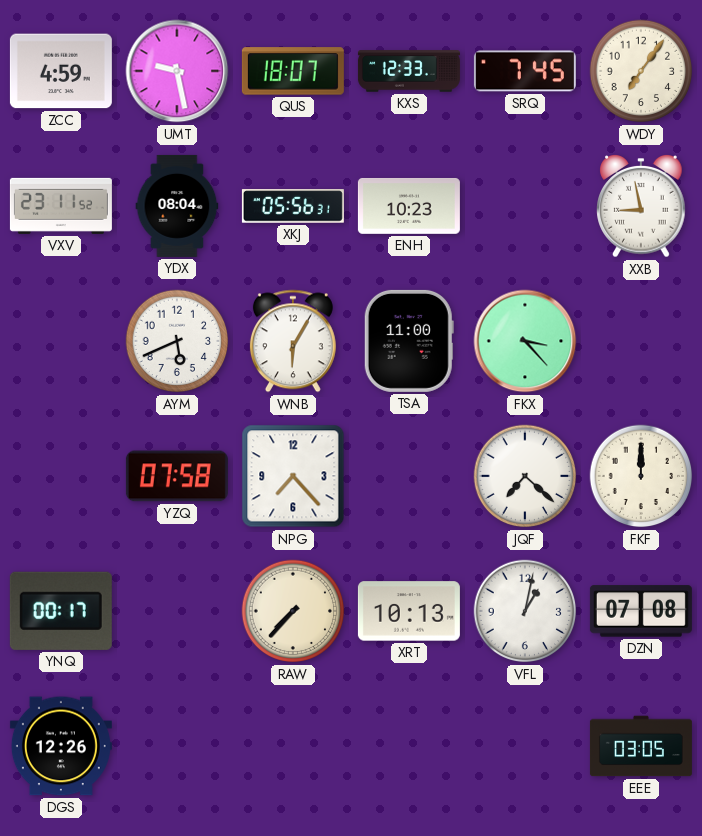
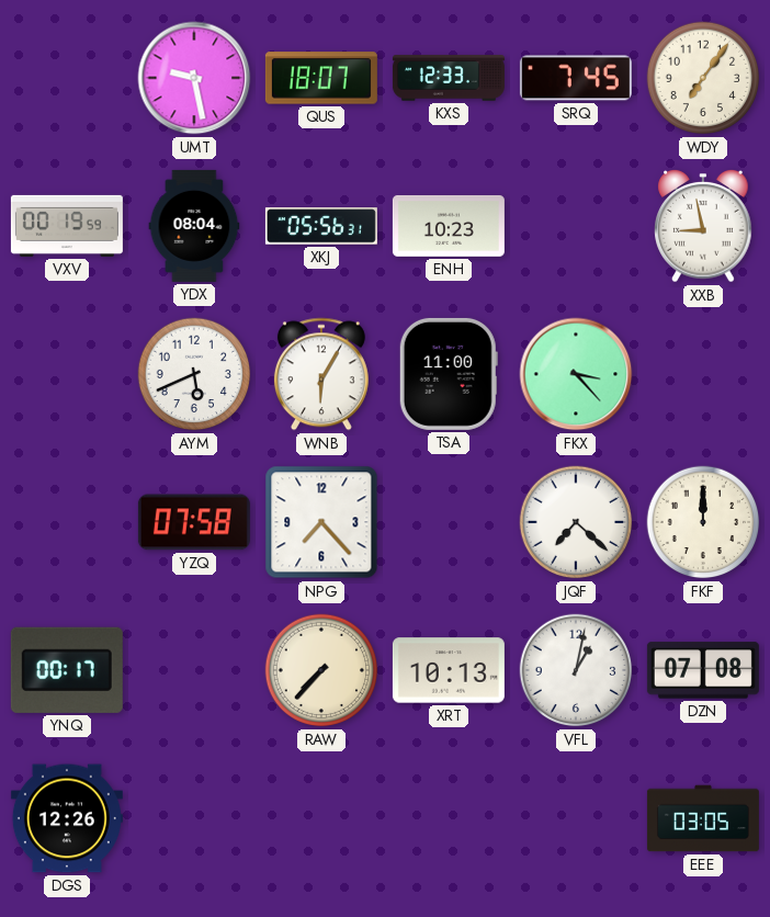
ZCC: 4:59 -> none (61, 71)
VXV: 23:11 -> 00:19 (67, 226)
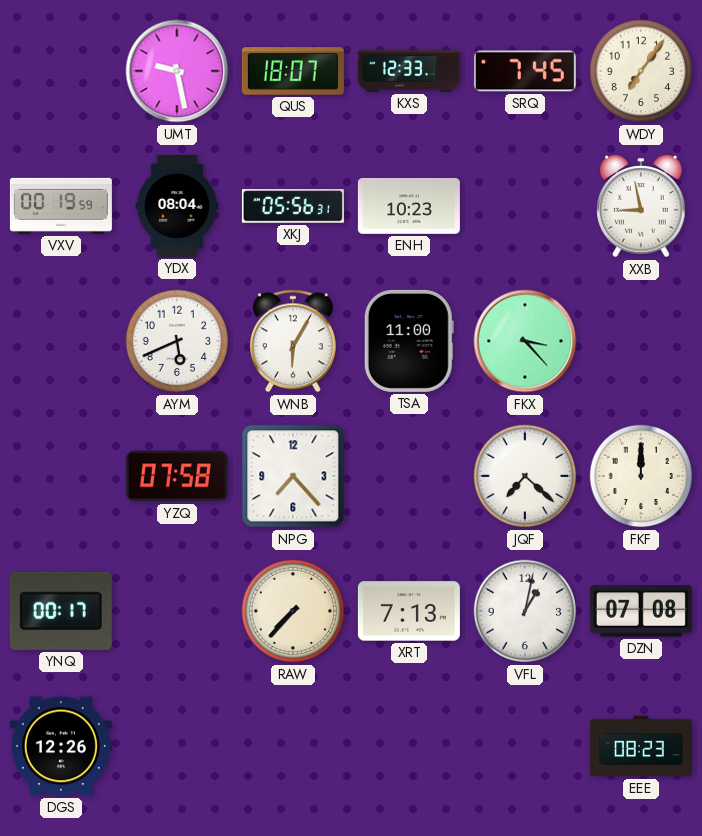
XRT: 10:13 -> 7:13 (409, 611)
EEE: 03:05 -> 08:23 (641, 746)
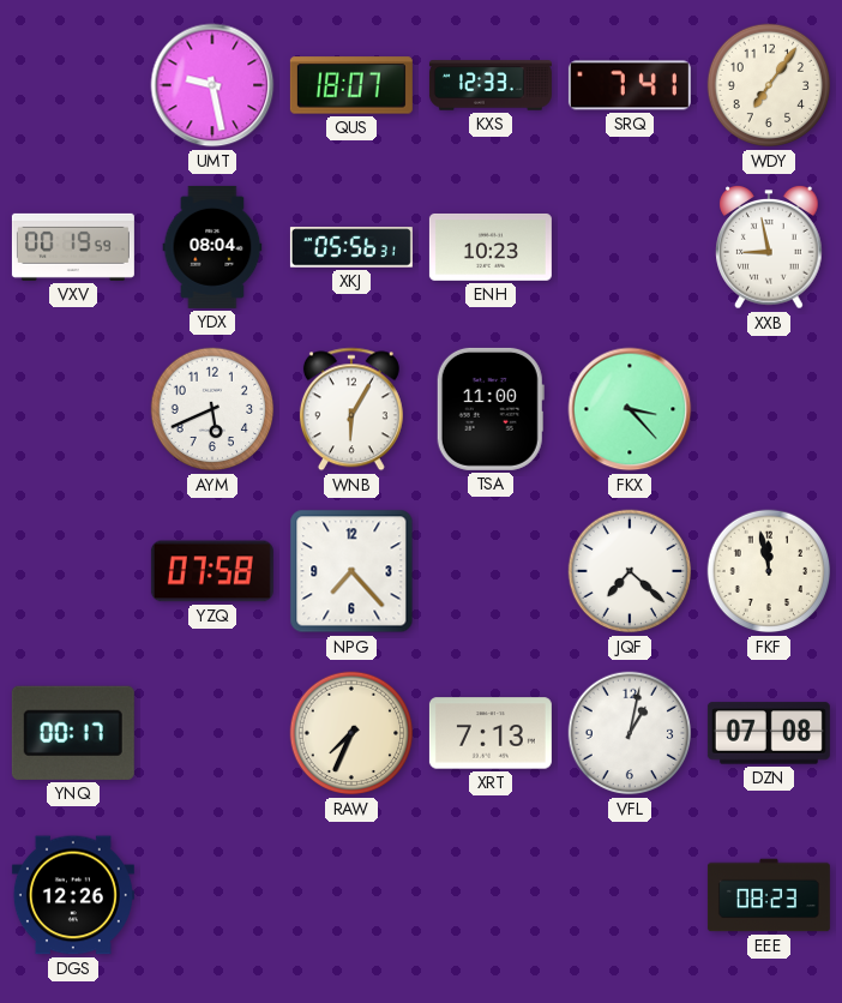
SRQ: 7:45 -> 7:41 (630, 85)
FKF: 12:00 -> 11:58 (769, 571)
RAW: 7:37 -> 7:34 (351, 733)
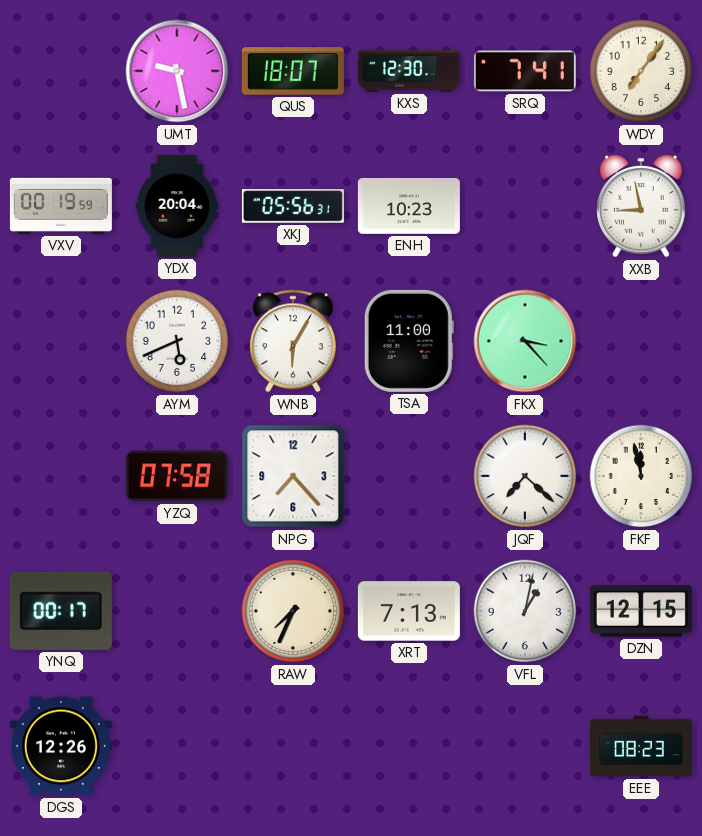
KXS: 12:33 -> 12:30 (409, 71)
YDX: 08:04 -> 20:04 (177, 206)
DZN: 07:08 -> 12:15 (641, 611)
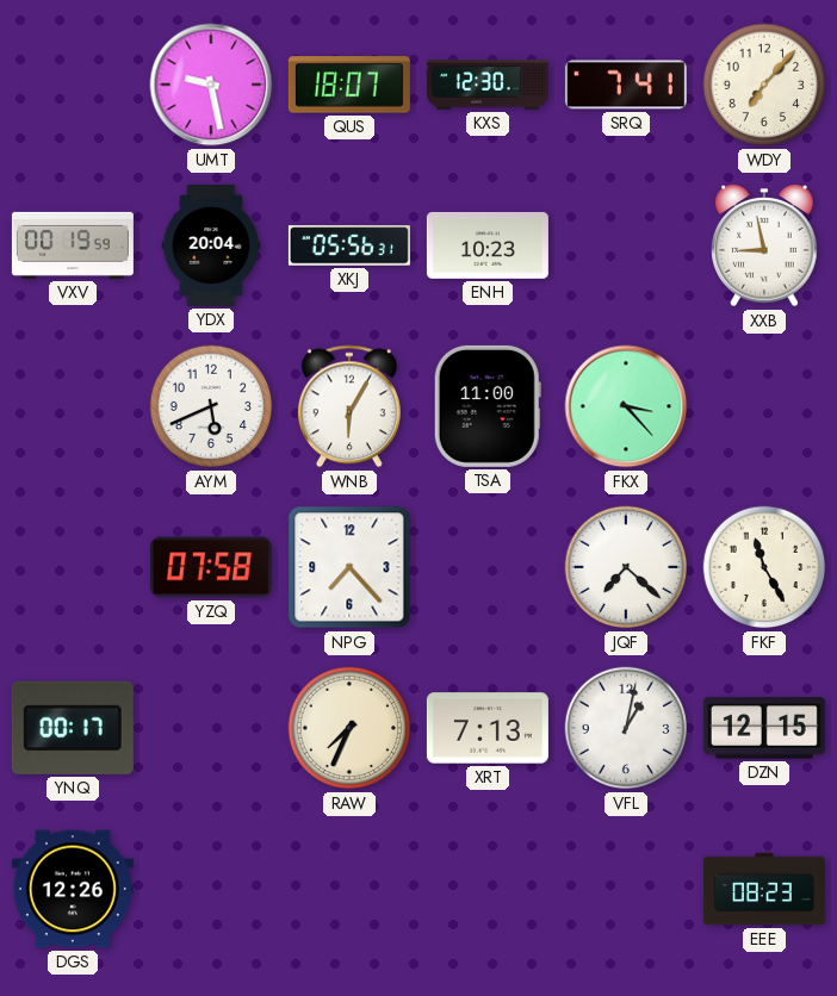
WDY: 7:06 -> 7:07 (764, 85)
FKF: 11:58 -> 11:25 (764, 567)
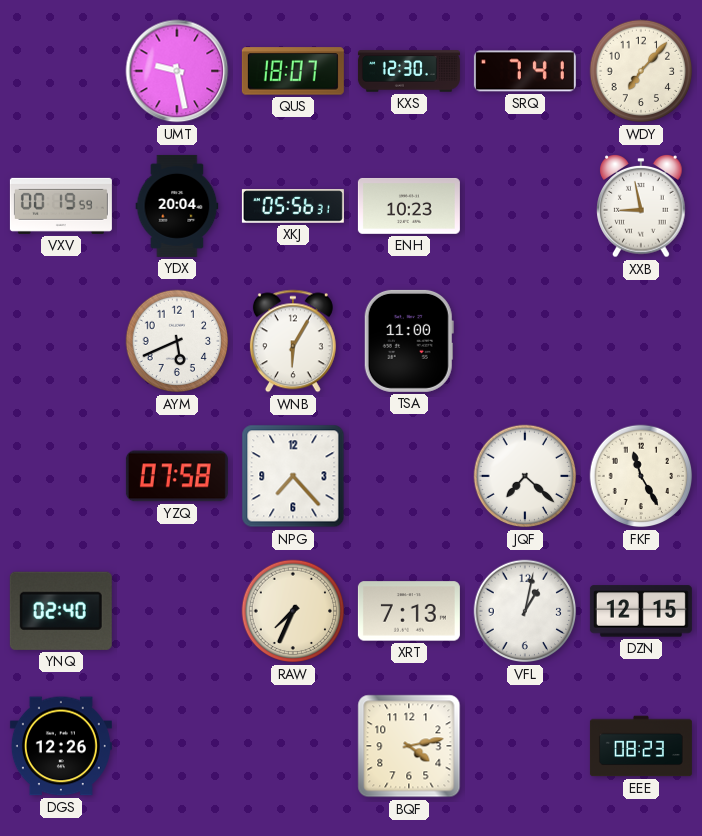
FKX: 3:23 -> none (626, 406)
YNQ: 00:17 -> 02:40 (61, 611)
BQF: none -> 4:13 (409, 746)
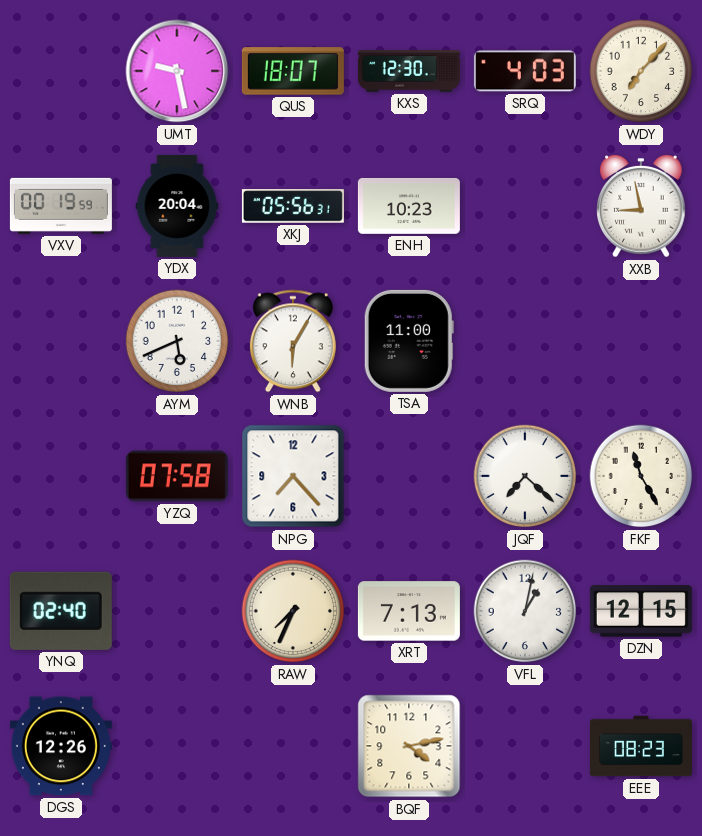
SRQ: 7:41 -> 4:03 (525, 71)
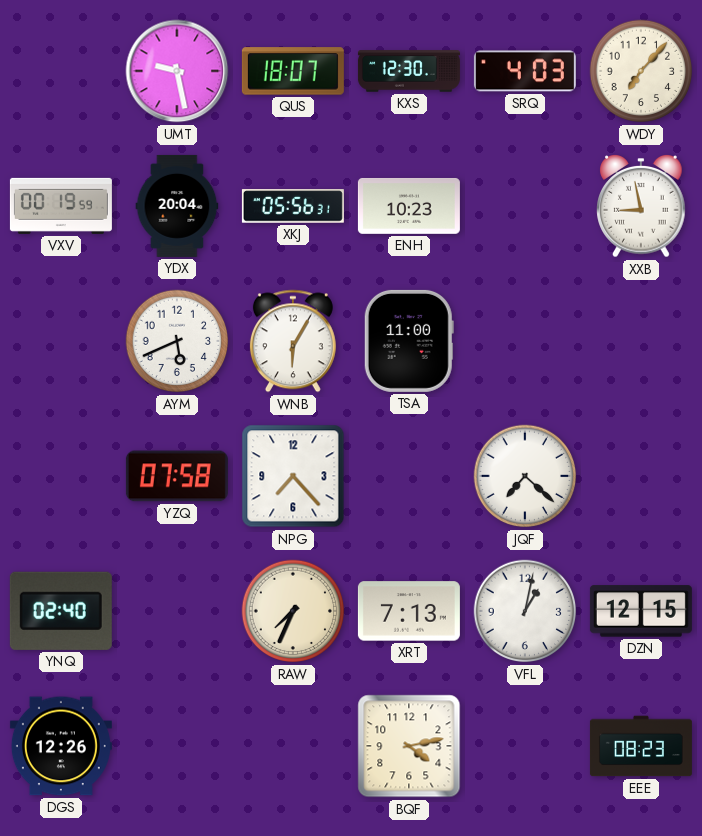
FKF: 11:25 -> none (641, 476)
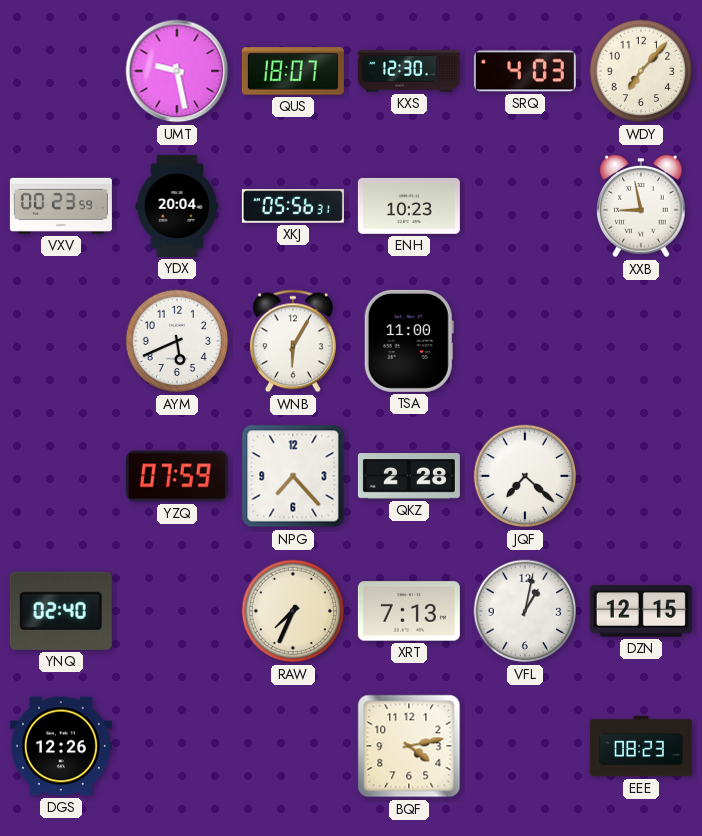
VXV: 00:19 -> 00:23 (61, 206)
YZQ: 07:58 -> 07:59 (177, 476)
QKZ: none -> 2:28 (409, 476)
